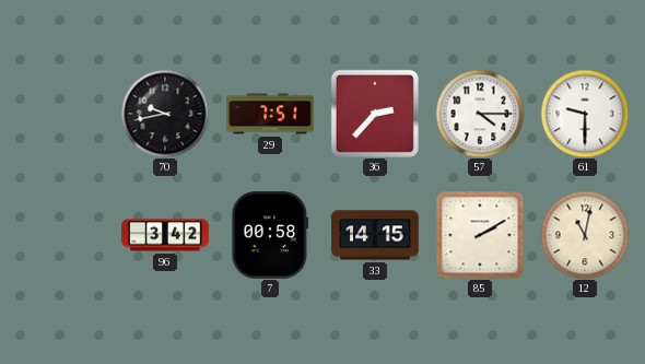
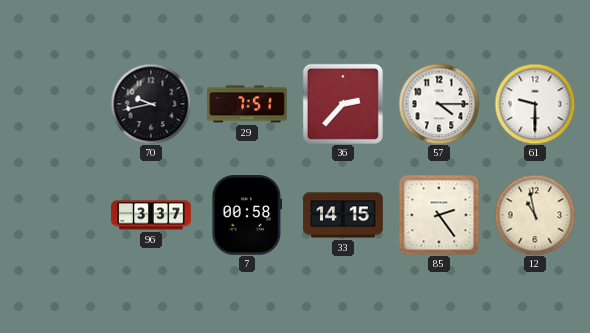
96: 3:42 -> 3:37 (151, 215)
85: 2:10 -> 2:24 (439, 215)
12: 11:02 -> 10:58 (535, 215)
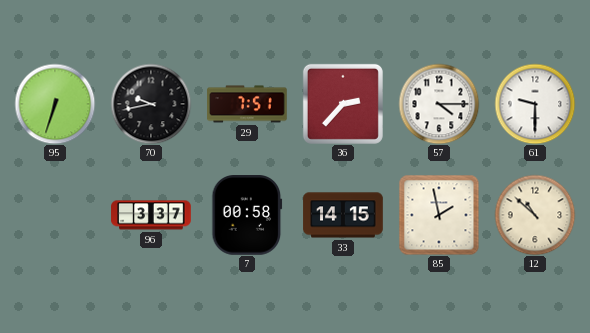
95: none -> 6:33 (55, 104)
85: 2:24 -> 1:58 (439, 215)
12: 10:58 -> 10:52 (535, 215)
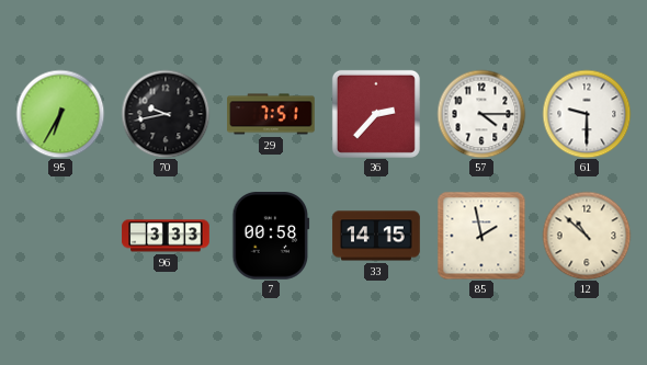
95: 6:33 -> 6:35 (60, 114)
96: 3:37 -> 3:33 (166, 236)
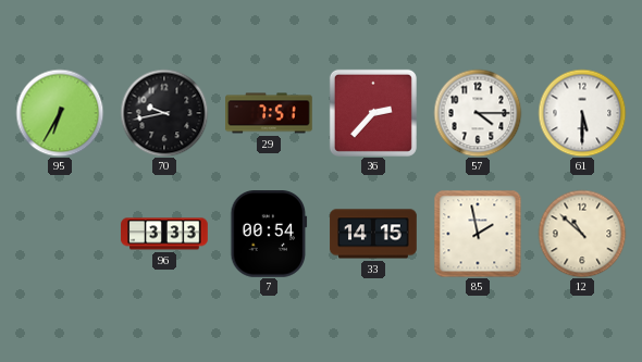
61: 9:30 -> 5:30 (582, 113)
7: 00:58 -> 00:54 (269, 234)
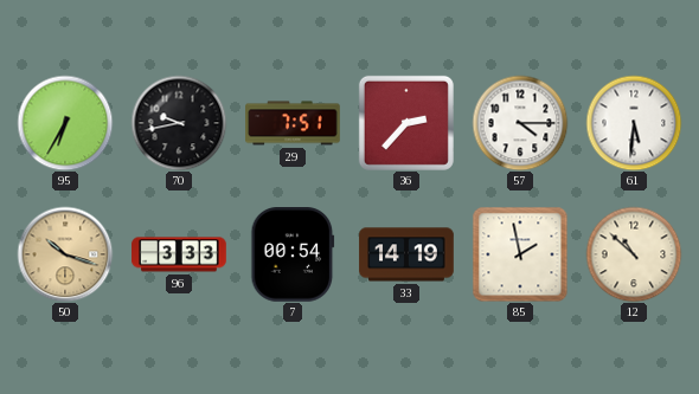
61: 5:30 -> 5:31 (634, 123)
50: none -> 10:18 (65, 254)
33: 14:15 -> 14:19 (406, 254)
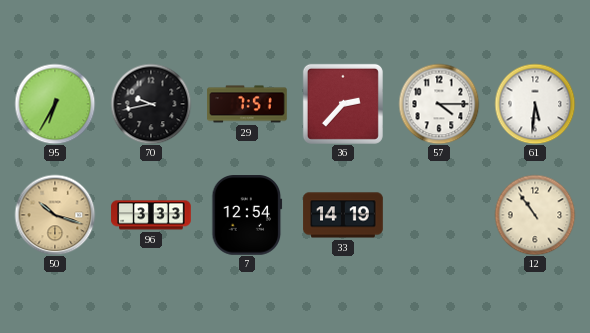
7: 00:54 -> 12:54 (247, 215)
85: 1:58 -> none (520, 254)
12: 10:52 -> 10:54 (535, 215)
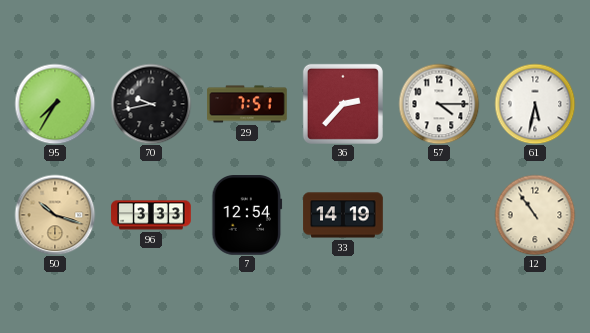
95: 6:35 -> 7:35 (55, 104)
61: 5:31 -> 5:32 (535, 104)
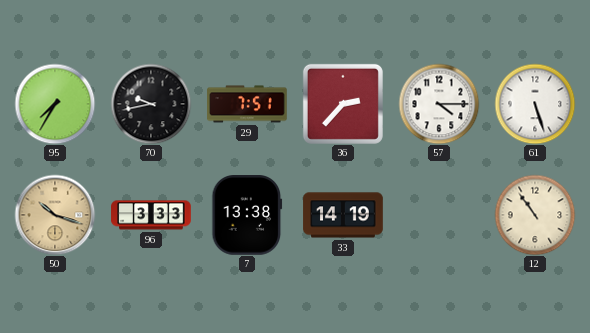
61: 5:32 -> 5:27 (535, 104)
7: 12:54 -> 13:38 (247, 215)
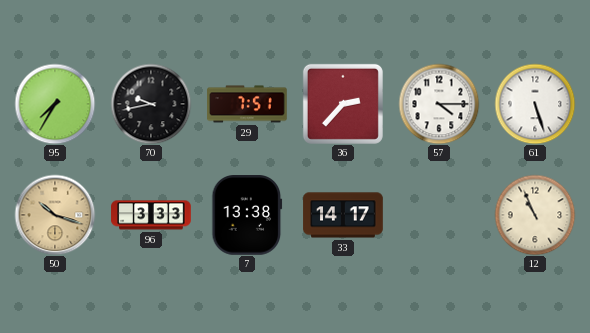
33: 14:19 -> 14:17 (343, 215)
12: 10:54 -> 10:56 (535, 215)
